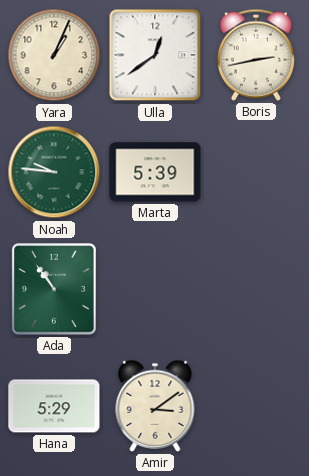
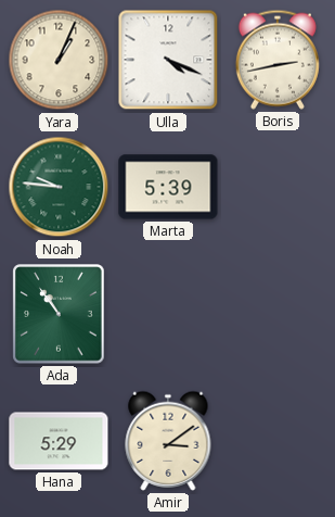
Ulla: 12:39 -> 4:19 (168, 60)
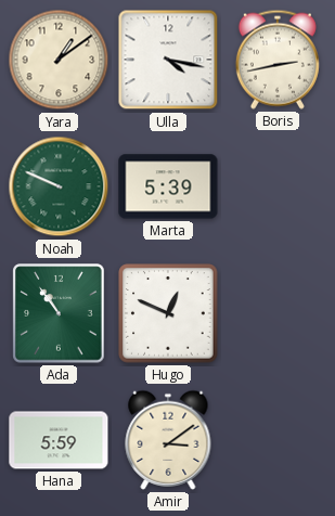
Yara: 1:04 -> 1:09 (59, 60)
Ulla: 4:19 -> 4:17 (168, 60)
Noah: 9:46 -> 9:49 (59, 186)
Hugo: none -> 12:49 (168, 313)
Hana: 5:29 -> 5:59 (59, 440)
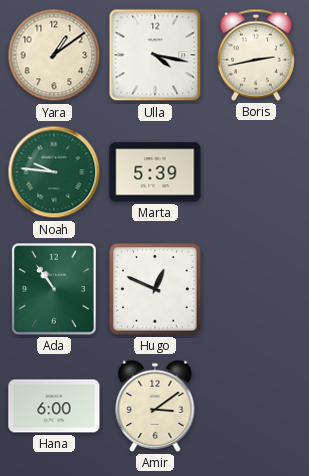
Noah: 9:49 -> 9:46 (54, 172)
Hana: 5:59 -> 6:00 (54, 406)
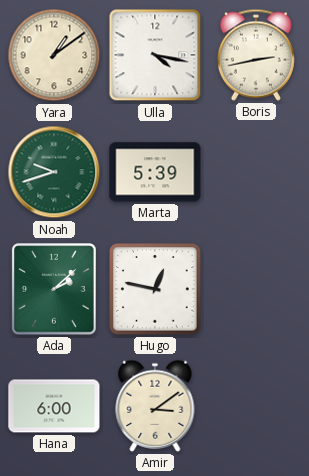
Noah: 9:46 -> 9:42 (54, 172)
Ada: 10:54 -> 2:08 (54, 289)
Hugo: 12:49 -> 12:47 (155, 289)
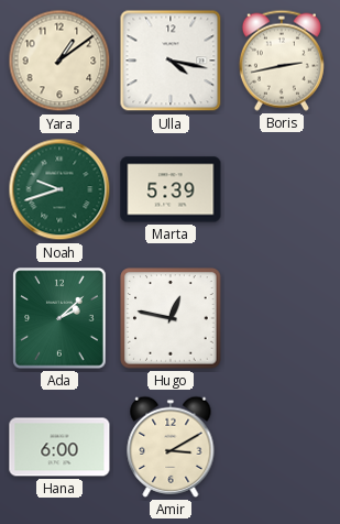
Amir: 3:09 -> 3:10 (171, 447)
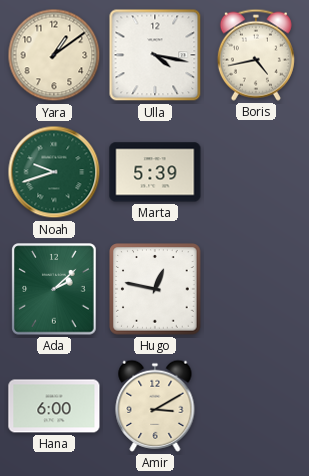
Boris: 2:43 -> 4:43 (256, 55)
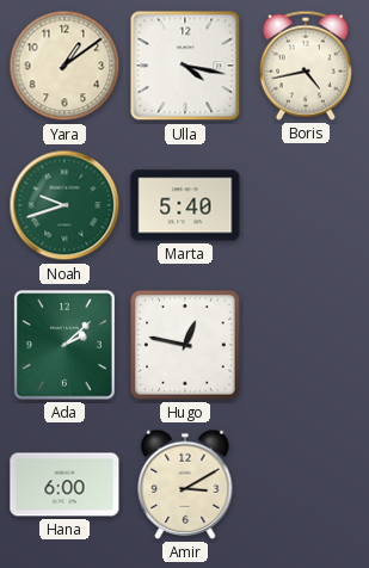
Marta: 5:39 -> 5:40 (185, 205)
